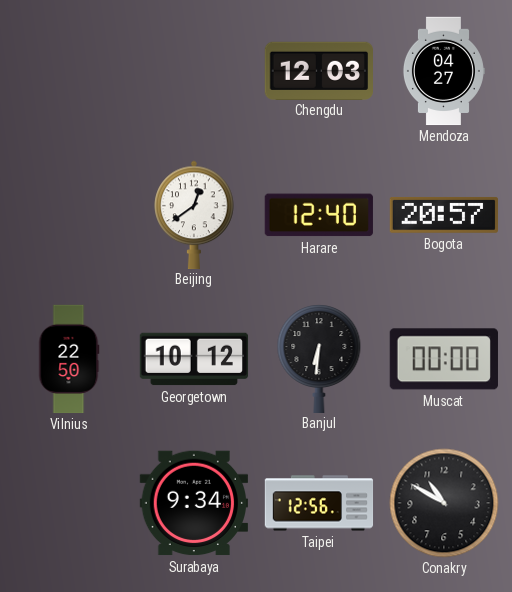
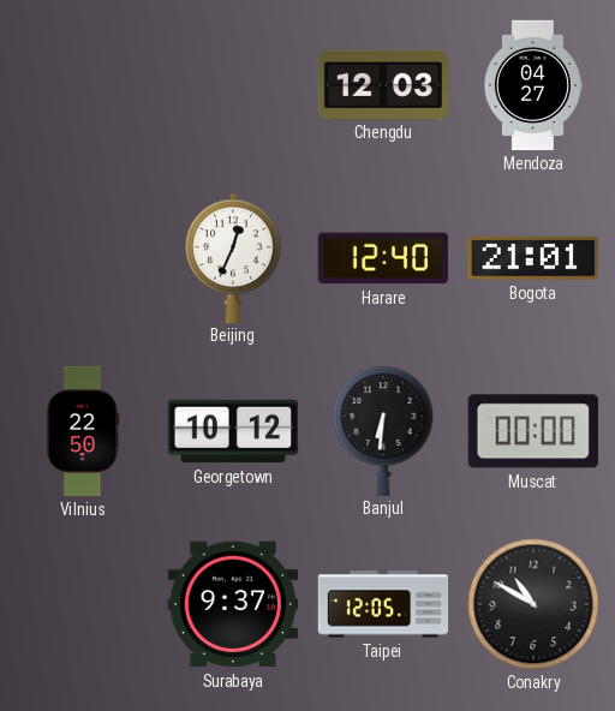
Beijing: 12:39 -> 12:34 (233, 257)
Bogota: 20:57 -> 21:01 (533, 258)
Surabaya: 9:34 -> 9:37 (232, 604)
Taipei: 12:56 -> 12:05 (383, 604)
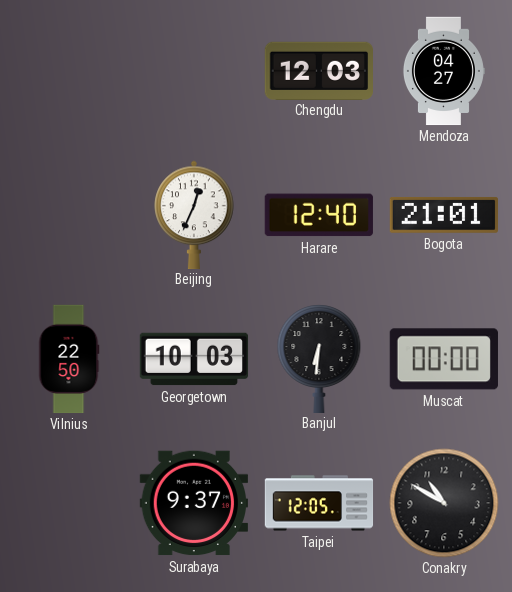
Georgetown: 10:12 -> 10:03 (194, 359)
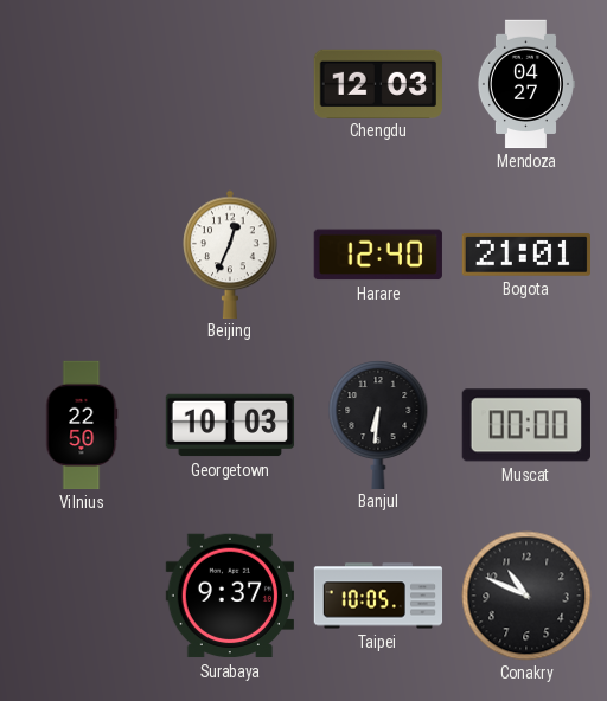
Taipei: 12:05 -> 10:05 (378, 596)
Conakry: 10:50 -> 10:49 (526, 596)
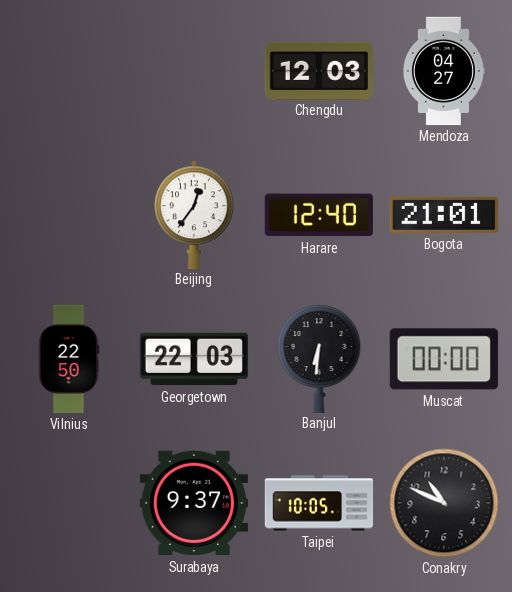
Beijing: 12:34 -> 12:36 (194, 214)
Georgetown: 10:03 -> 22:03 (194, 359)
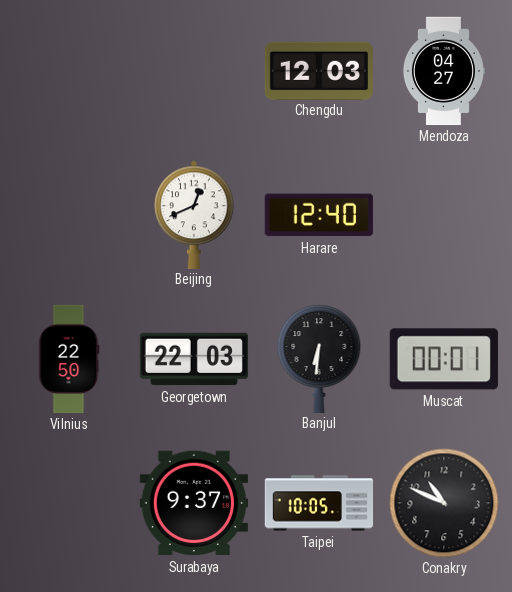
Beijing: 12:36 -> 12:41 (194, 214)
Bogota: 21:01 -> none (444, 215)
Muscat: 00:00 -> 00:01 (444, 359)
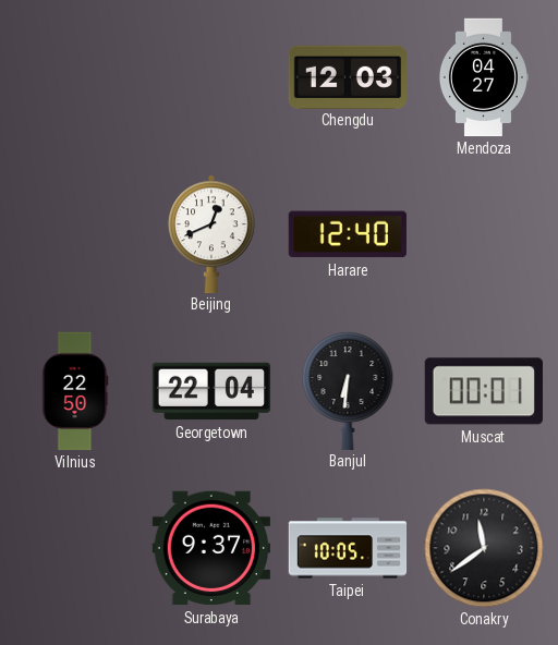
Georgetown: 22:03 -> 22:04 (211, 391)
Conakry: 10:49 -> 11:39 (484, 548)
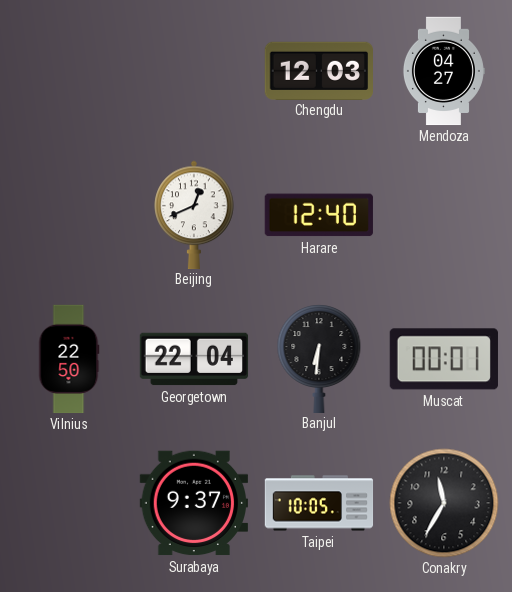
Conakry: 11:39 -> 11:35 (444, 503)
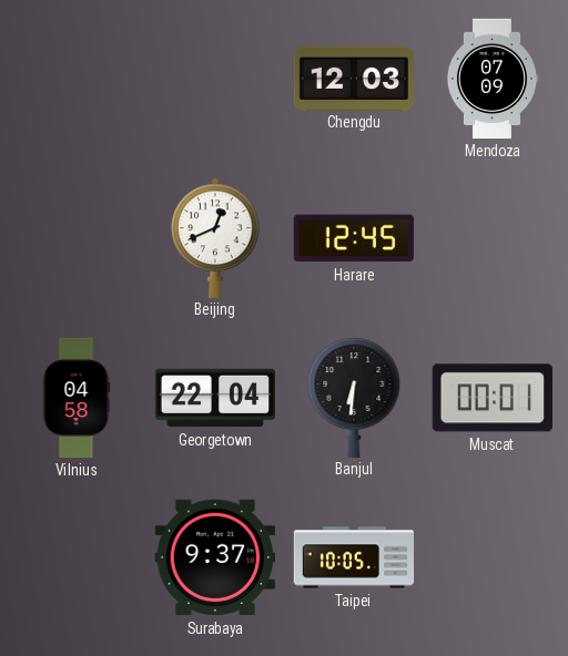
Mendoza: 04:27 -> 07:09 (491, 79)
Harare: 12:40 -> 12:45 (354, 238)
Vilnius: 22:50 -> 04:58 (77, 398)
Conakry: 11:35 -> none (444, 503)
